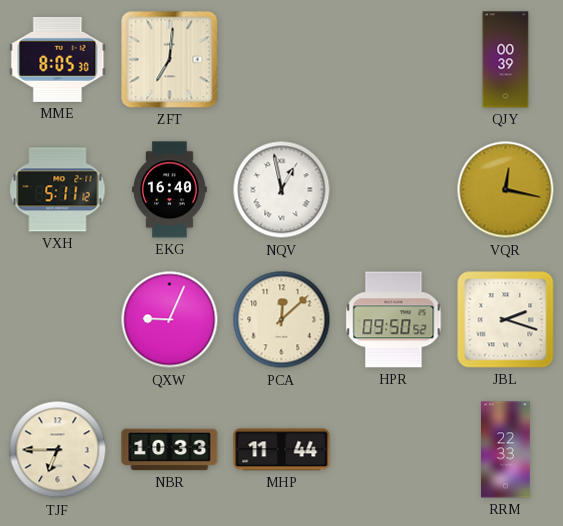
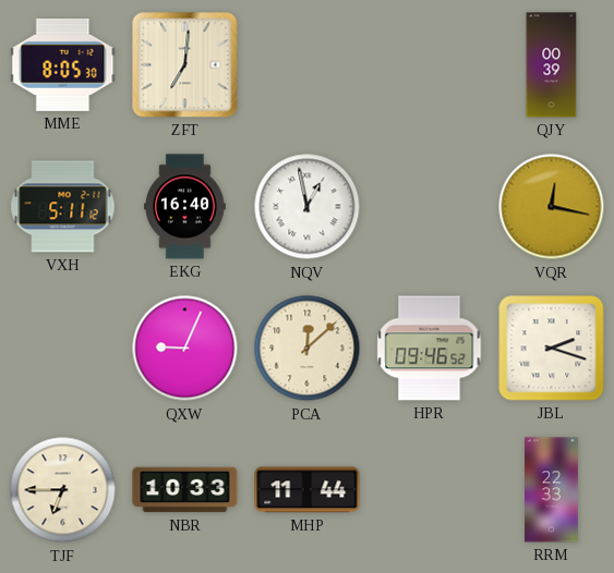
HPR: 09:50 -> 09:46 (430, 349)
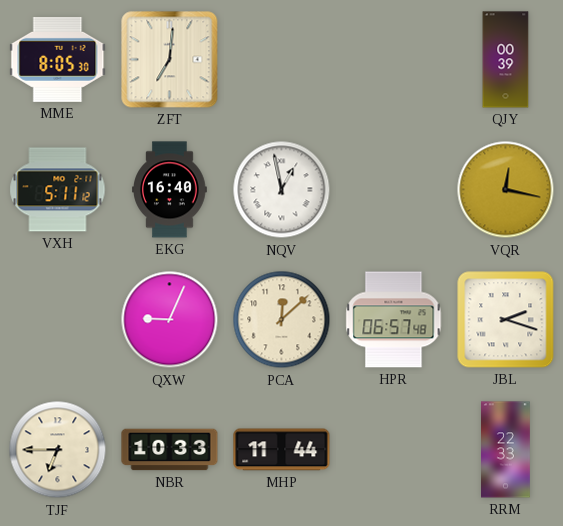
HPR: 09:46 -> 06:57 (394, 320)
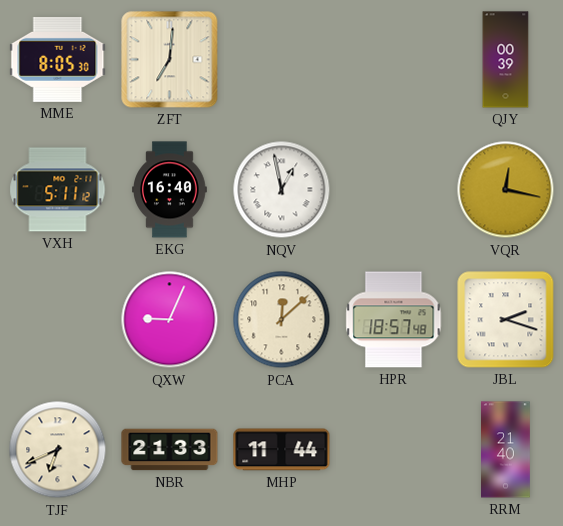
HPR: 06:57 -> 18:57 (394, 320)
TJF: 6:45 -> 6:41 (58, 450)
NBR: 10:33 -> 21:33 (170, 450)
RRM: 22:33 -> 21:40 (506, 450)
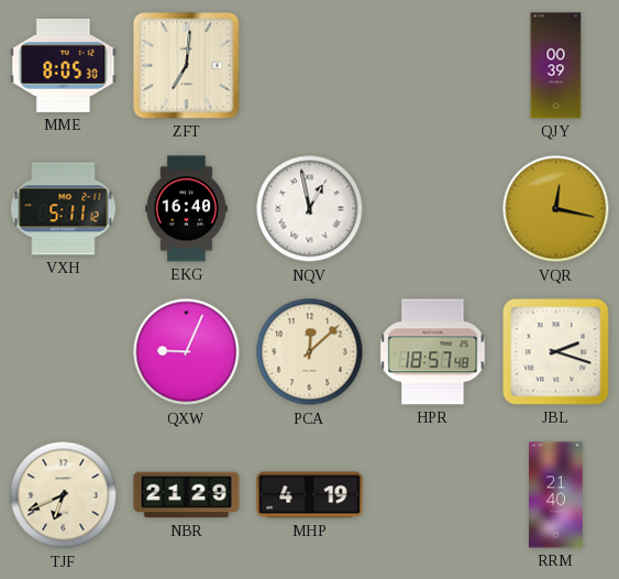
NBR: 21:33 -> 21:29 (187, 495)
MHP: 11:44 -> 4:19 (310, 495)
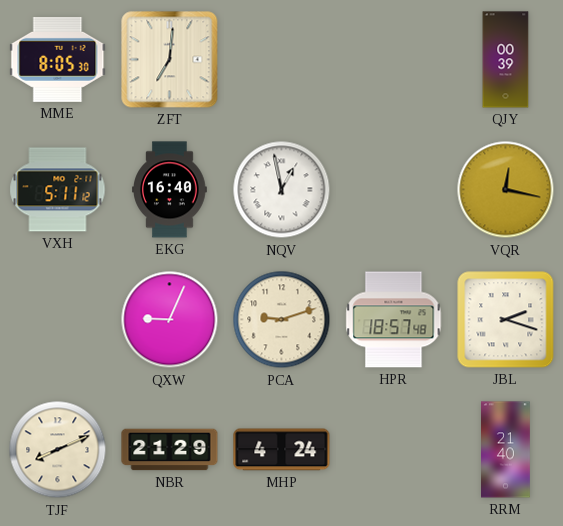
PCA: 12:08 -> 9:12 (282, 320)
TJF: 6:41 -> 8:11 (58, 450)
MHP: 4:19 -> 4:24 (282, 450)
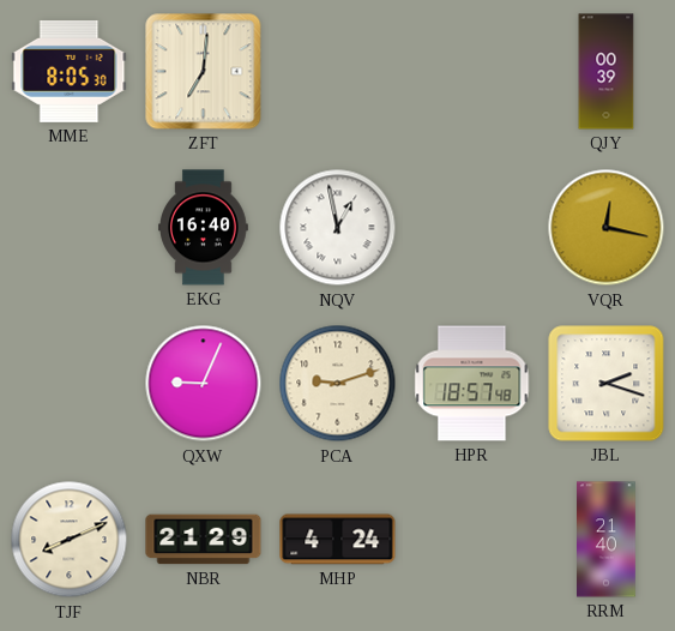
VXH: 5:11 -> none (58, 190)
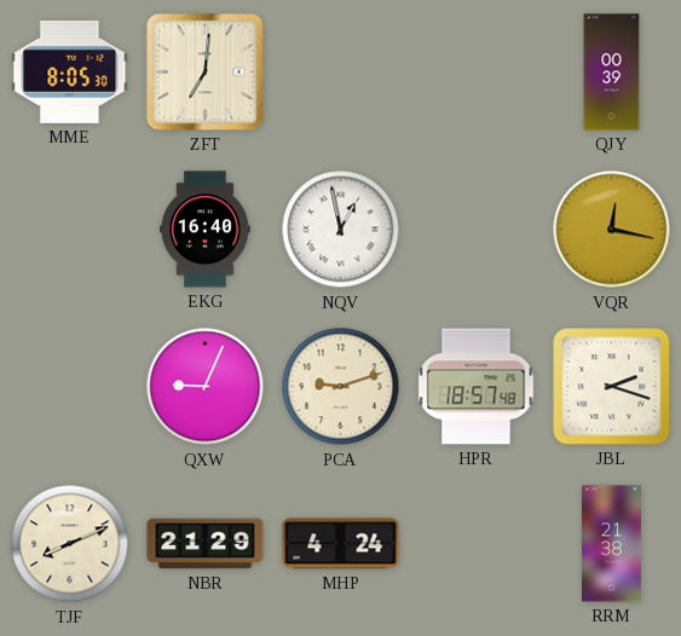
RRM: 21:40 -> 21:38 (612, 544)
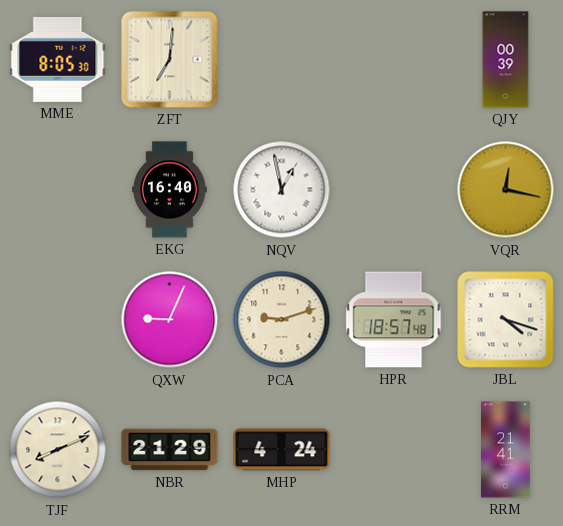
JBL: 2:18 -> 4:18 (506, 320)
RRM: 21:38 -> 21:41 (506, 450)
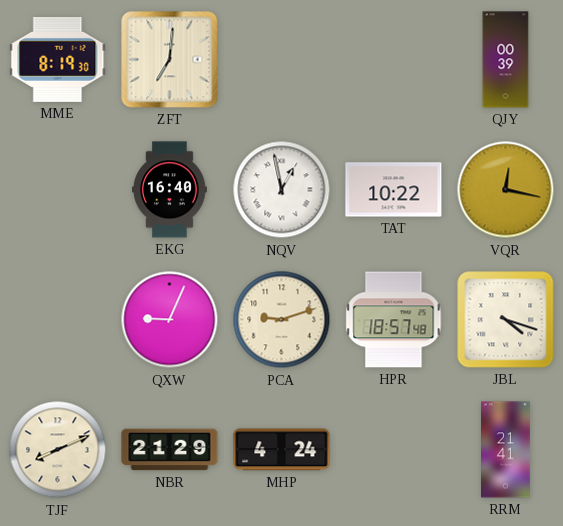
MME: 8:05 -> 8:19 (58, 59)
TAT: none -> 10:22 (394, 190)
